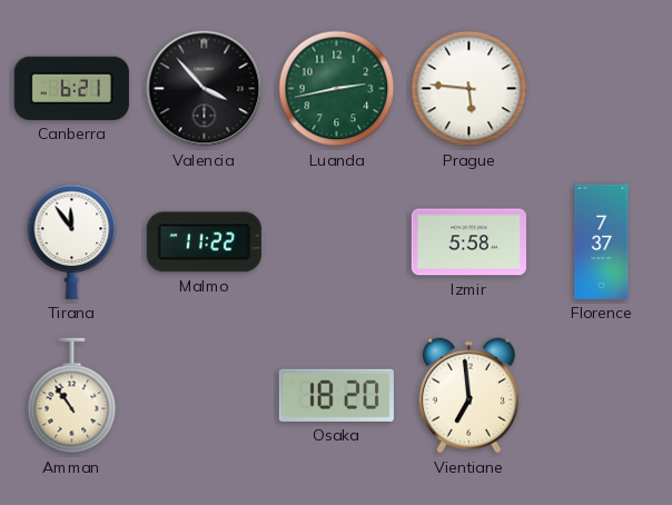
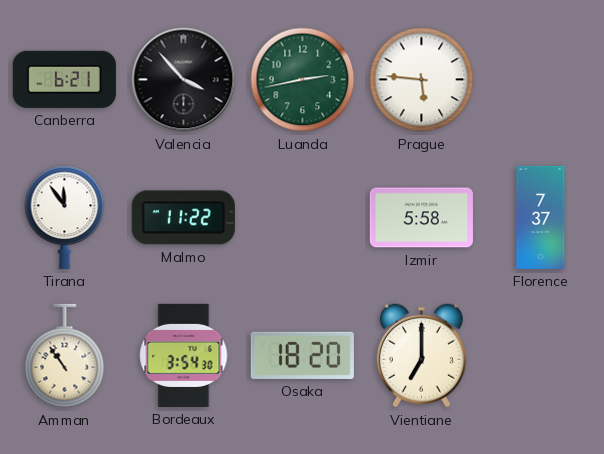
Bordeaux: none -> 3:54 (184, 355)
Vientiane: 6:59 -> 7:00 (421, 356)
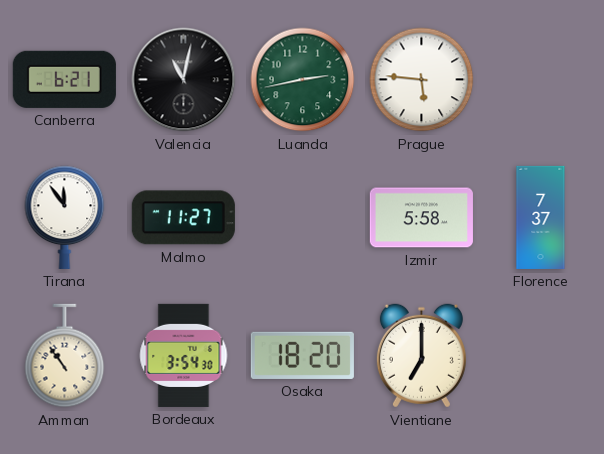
Valencia: 3:53 -> 11:02 (184, 80)
Malmo: 11:22 -> 11:27 (183, 218)
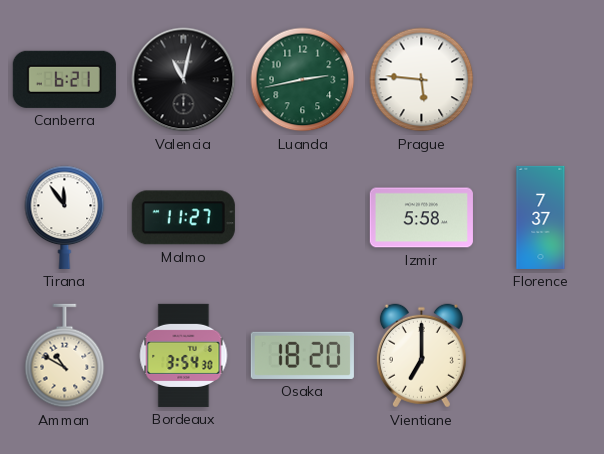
Amman: 10:54 -> 10:50 (65, 356)
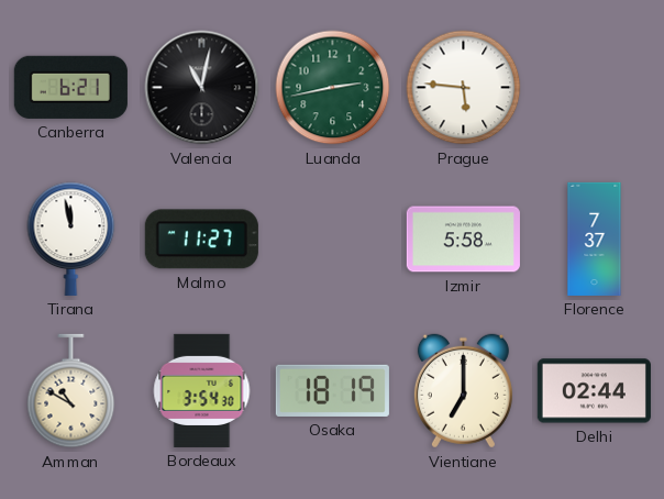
Tirana: 11:54 -> 11:58 (71, 239)
Osaka: 18:20 -> 18:19 (332, 390)
Delhi: none -> 02:44 (594, 391)
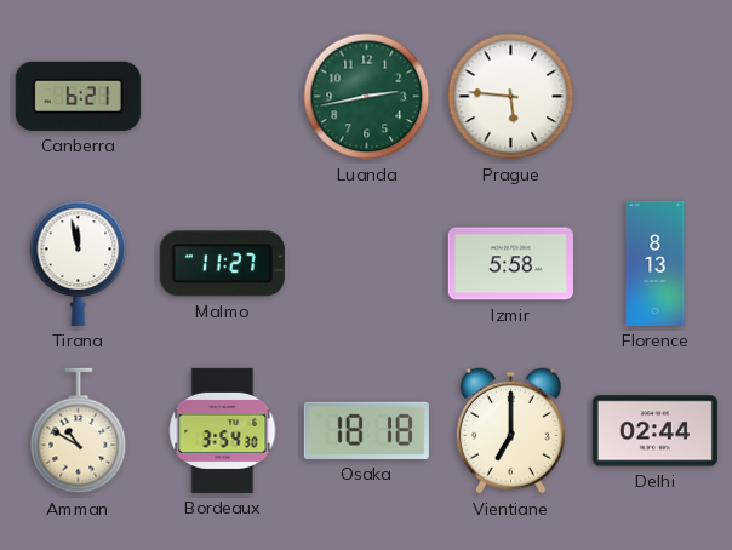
Valencia: 11:02 -> none (202, 88)
Florence: 7:37 -> 8:13 (656, 263)
Osaka: 18:19 -> 18:18 (366, 430)
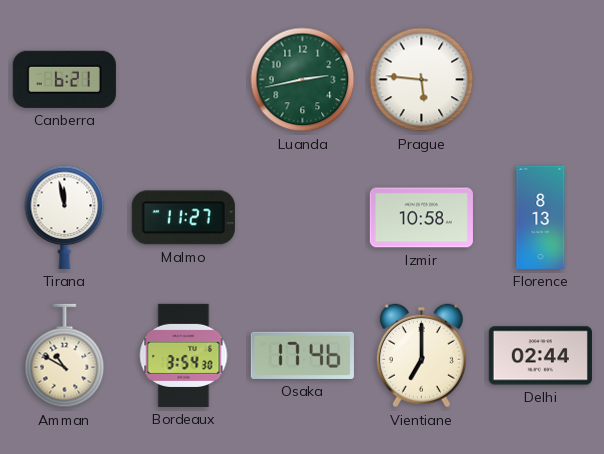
Izmir: 5:58 -> 10:58 (421, 218)
Osaka: 18:18 -> 17:46 (302, 355)
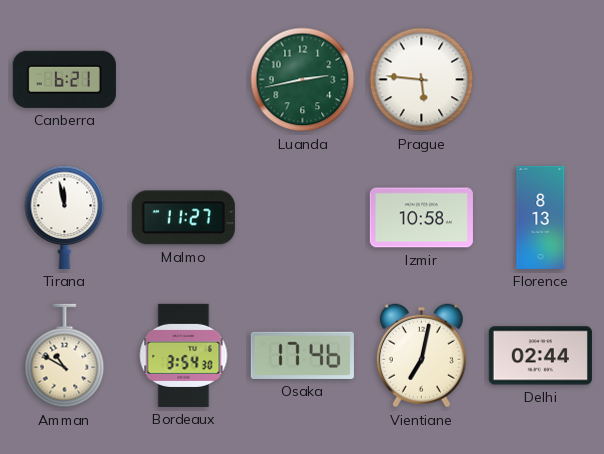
Vientiane: 7:00 -> 7:02 (421, 356)
